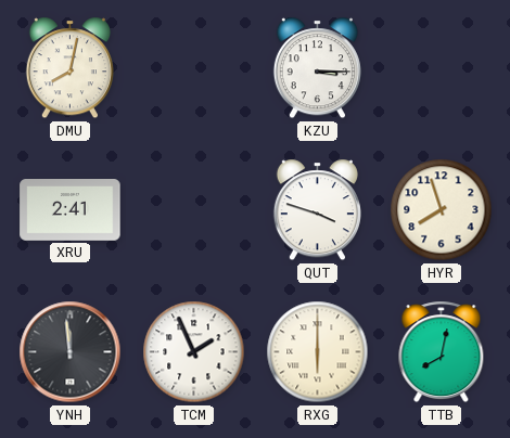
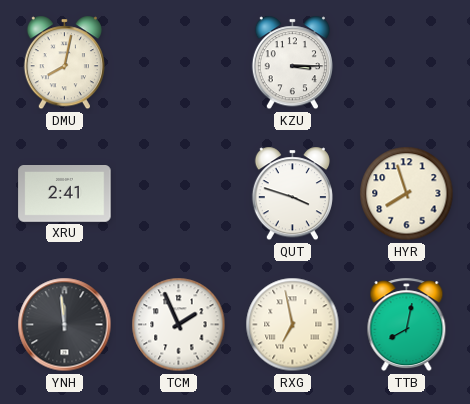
RXG: 6:00 -> 6:58 (293, 325)
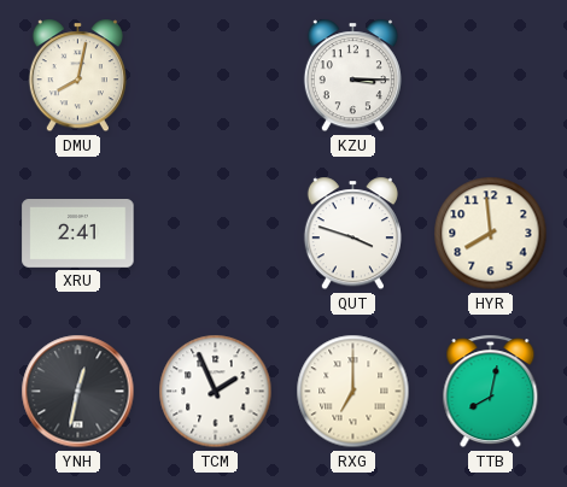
HYR: 7:57 -> 7:59 (491, 234)
YNH: 11:59 -> 12:32 (78, 392)
RXG: 6:58 -> 7:00 (353, 392)
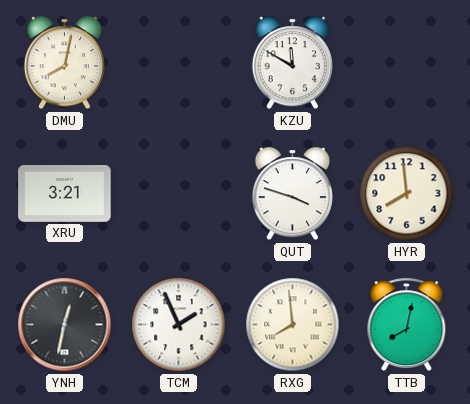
KZU: 3:15 -> 11:50 (292, 63)
XRU: 2:41 -> 3:21 (65, 194)
RXG: 7:00 -> 7:59 (293, 325)
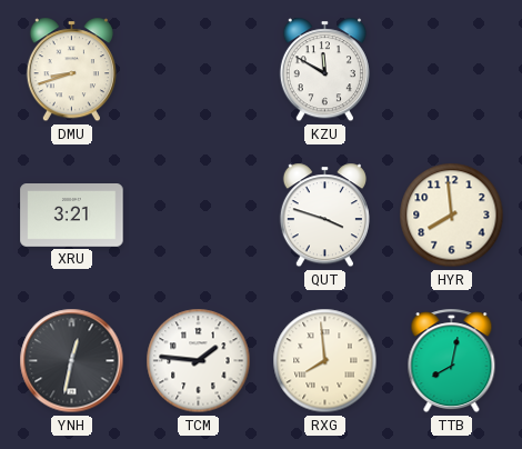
DMU: 8:02 -> 8:42 (71, 70)
TCM: 1:56 -> 1:46 (199, 361)
